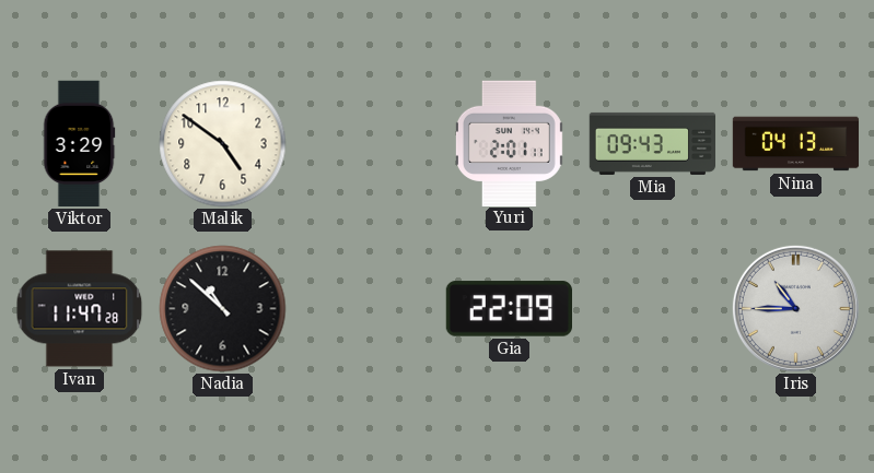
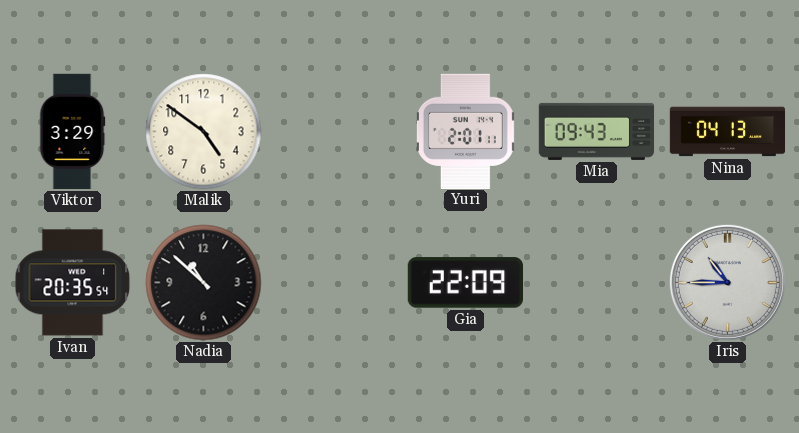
Ivan: 11:47 -> 20:35 (73, 283)
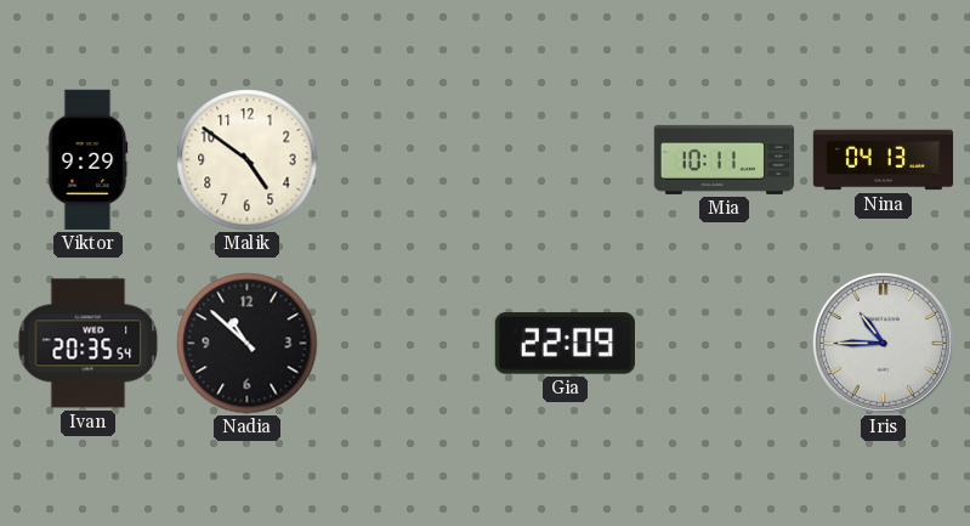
Viktor: 3:29 -> 9:29 (87, 160)
Yuri: 2:01 -> none (465, 131)
Mia: 09:43 -> 10:11 (725, 159)
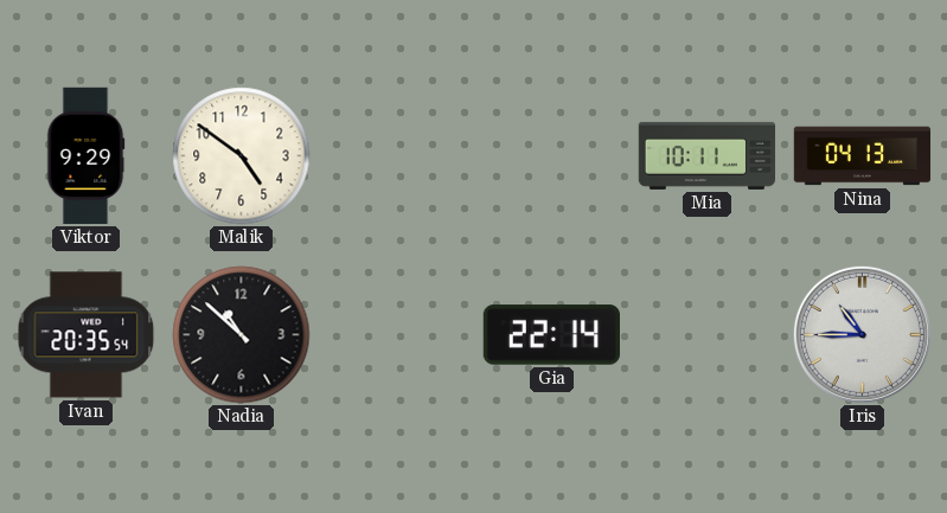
Gia: 22:09 -> 22:14 (551, 335)
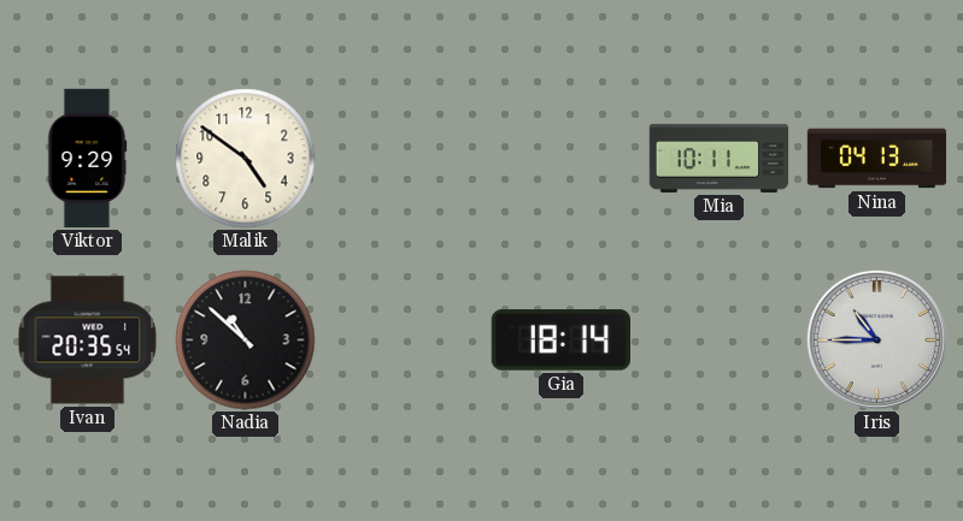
Gia: 22:14 -> 18:14 (560, 341)
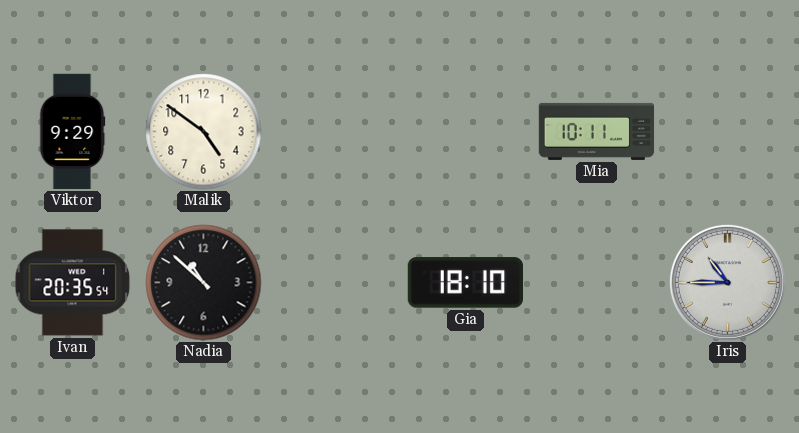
Nina: 04:13 -> none (877, 159)
Gia: 18:14 -> 18:10 (465, 283)
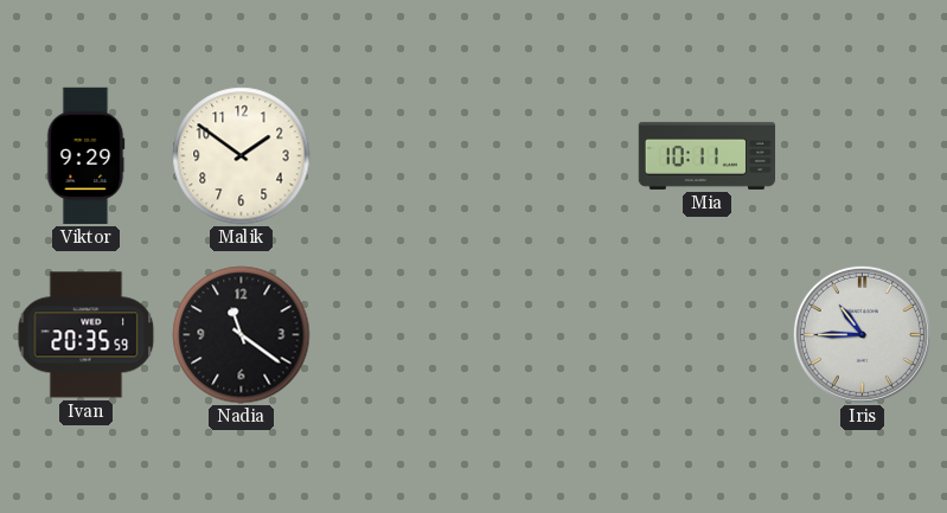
Malik: 4:51 -> 1:51 (242, 156)
Ivan: 20:35:54 -> 20:35:59 (87, 335)
Nadia: 10:52 -> 11:21 (242, 335)
Gia: 18:10 -> none (465, 283)
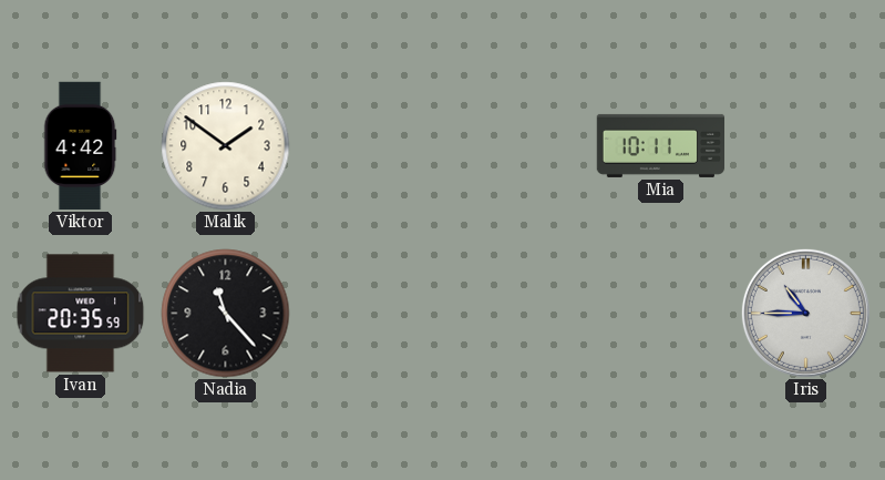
Viktor: 9:29 -> 4:42 (80, 146)
Nadia: 11:21 -> 11:23 (226, 314)
